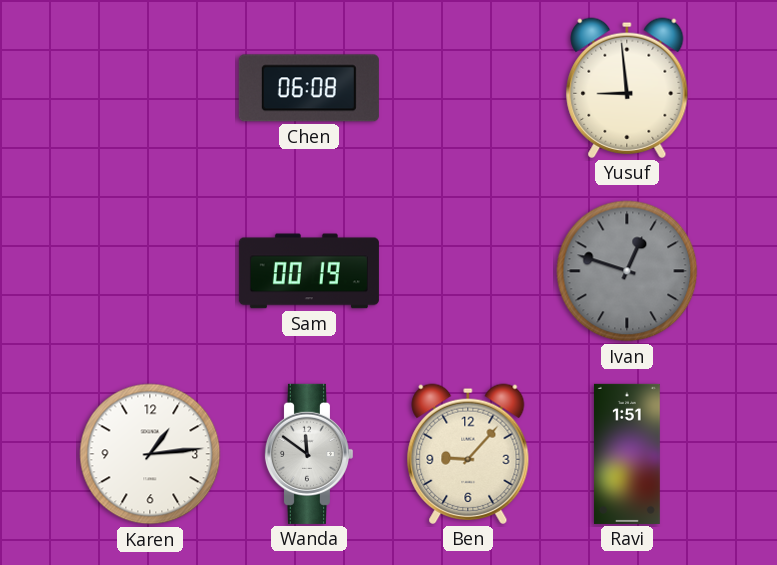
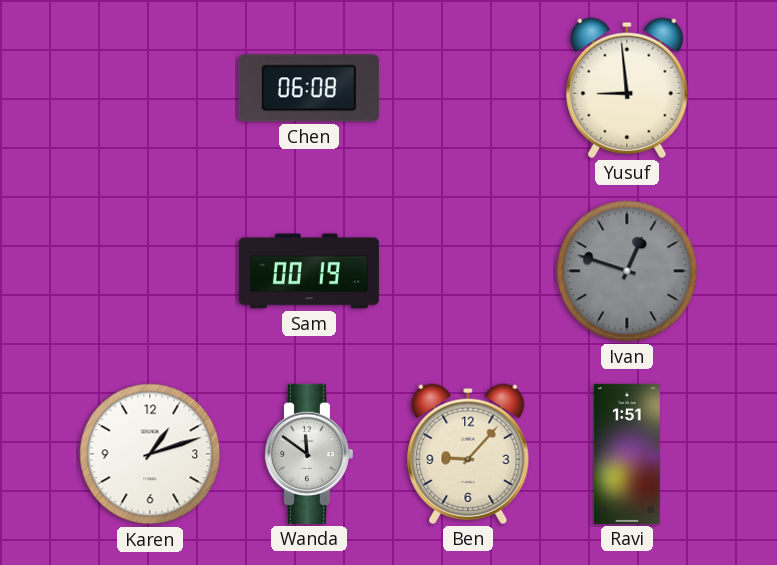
Karen: 1:14 -> 1:12 (150, 454)
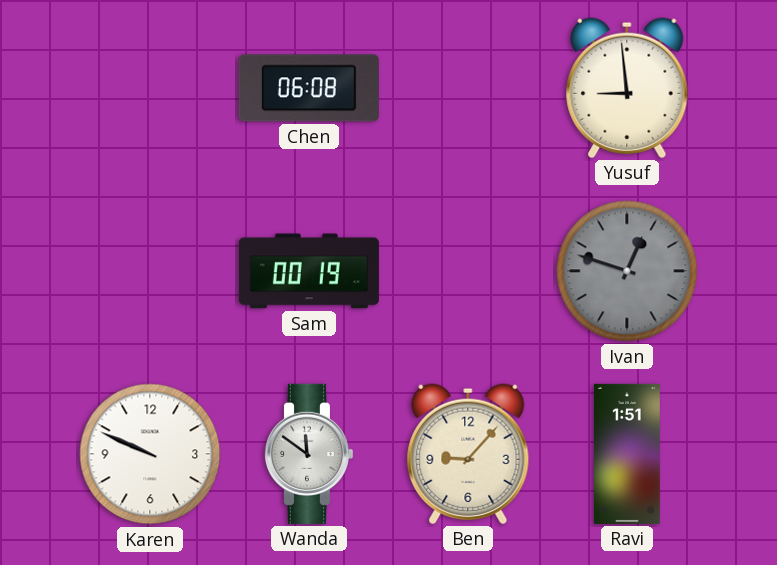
Karen: 1:12 -> 9:49 (150, 454)
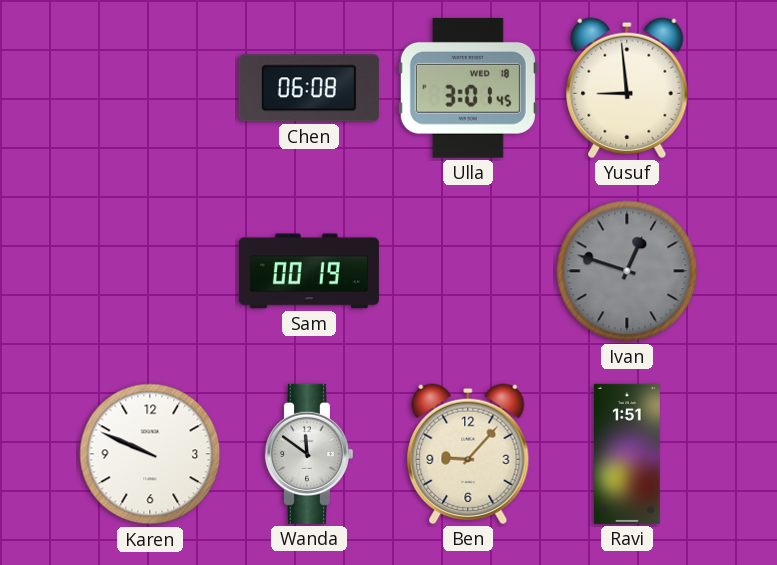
Ulla: none -> 3:01 (468, 88)
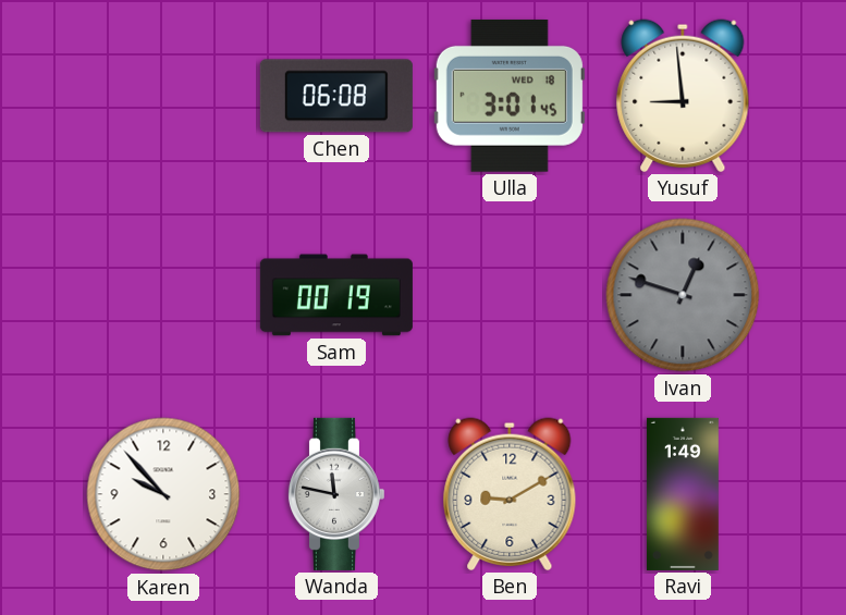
Karen: 9:49 -> 9:53 (163, 494)
Wanda: 11:51 -> 11:47 (335, 494)
Ben: 9:07 -> 9:10 (510, 494)
Ravi: 1:51 -> 1:49 (683, 494)
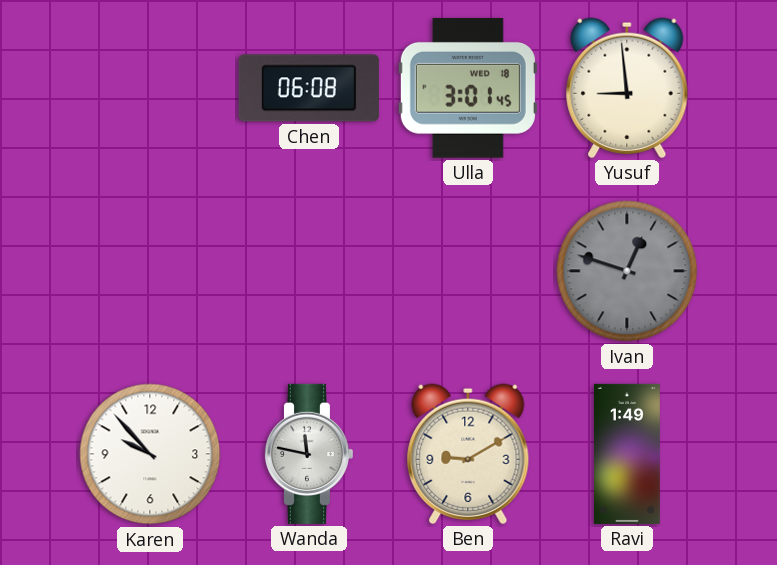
Sam: 00:19 -> none (336, 295)
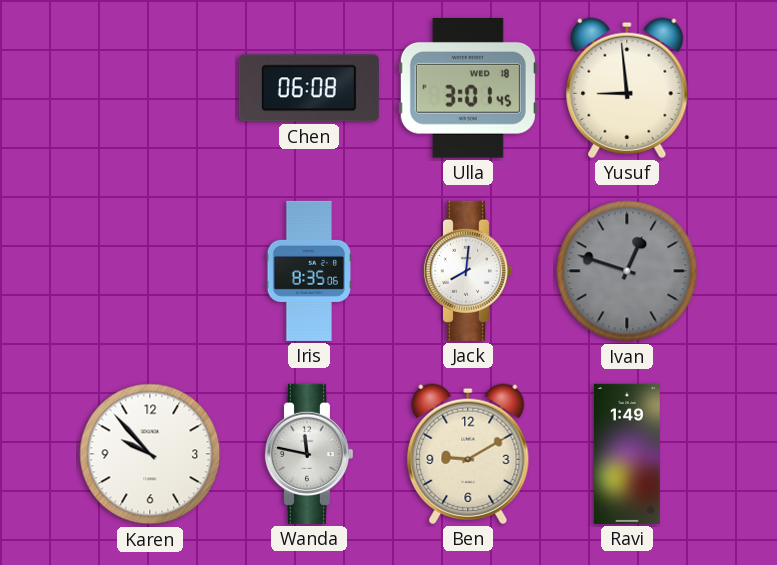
Iris: none -> 8:35 (309, 271)
Jack: none -> 8:01 (467, 271)
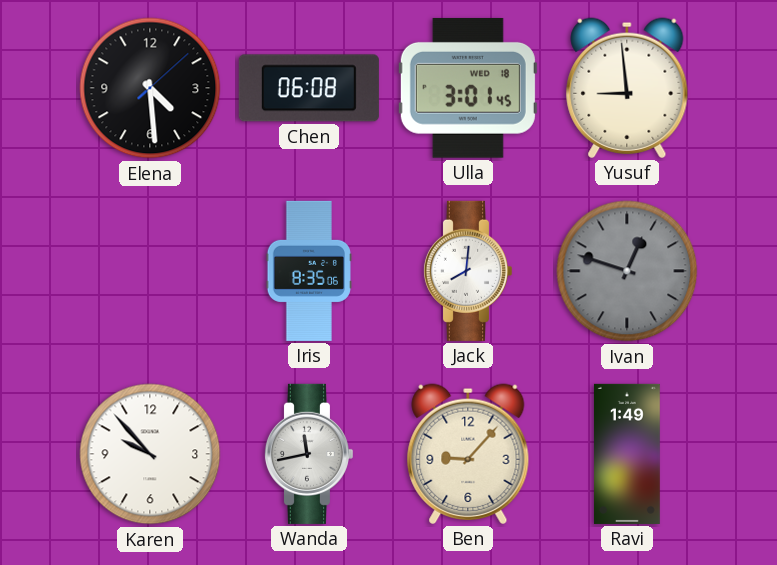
Elena: none -> 4:29 (150, 88)
Wanda: 11:47 -> 11:43 (308, 454)
Ben: 9:10 -> 9:07 (468, 454)
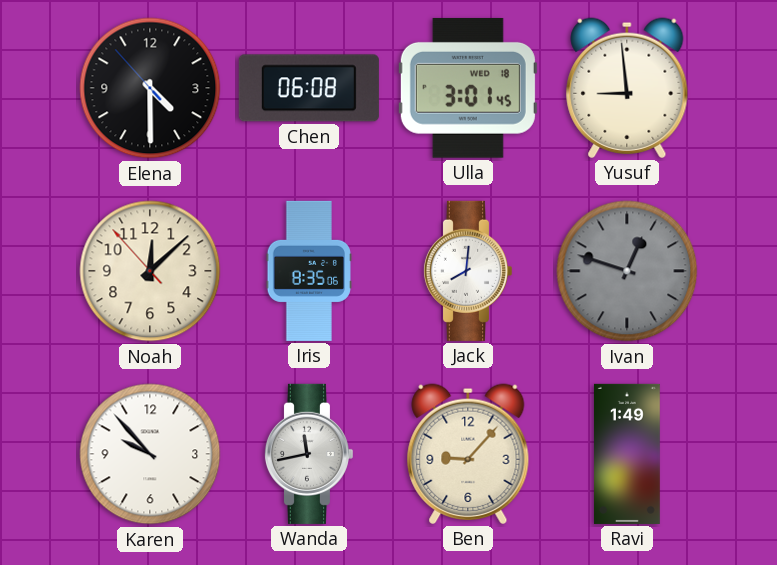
Elena: 4:29:08 -> 4:29:53 (150, 88)
Noah: none -> 12:07 (150, 271)
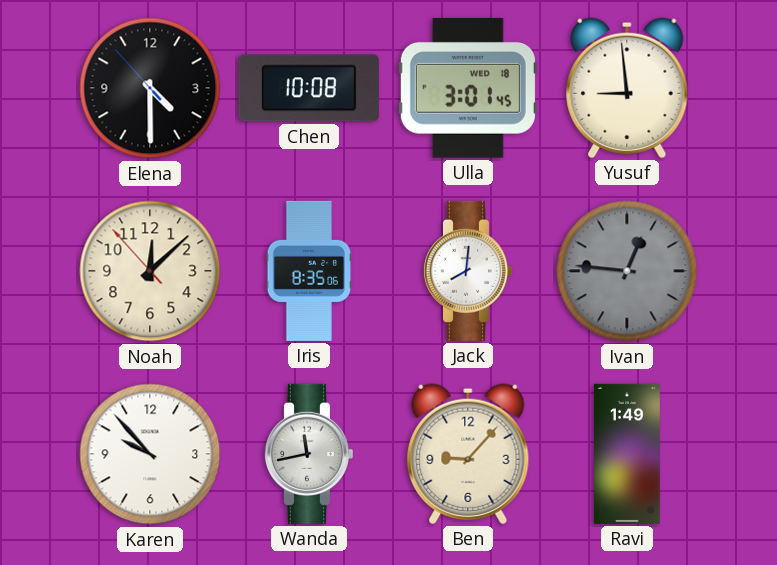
Chen: 06:08 -> 10:08 (309, 88)
Ivan: 12:48 -> 12:46 (627, 271)
